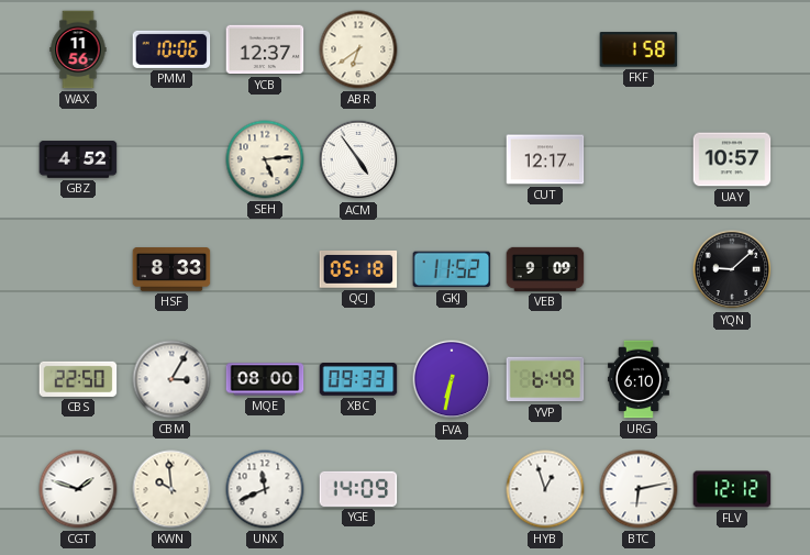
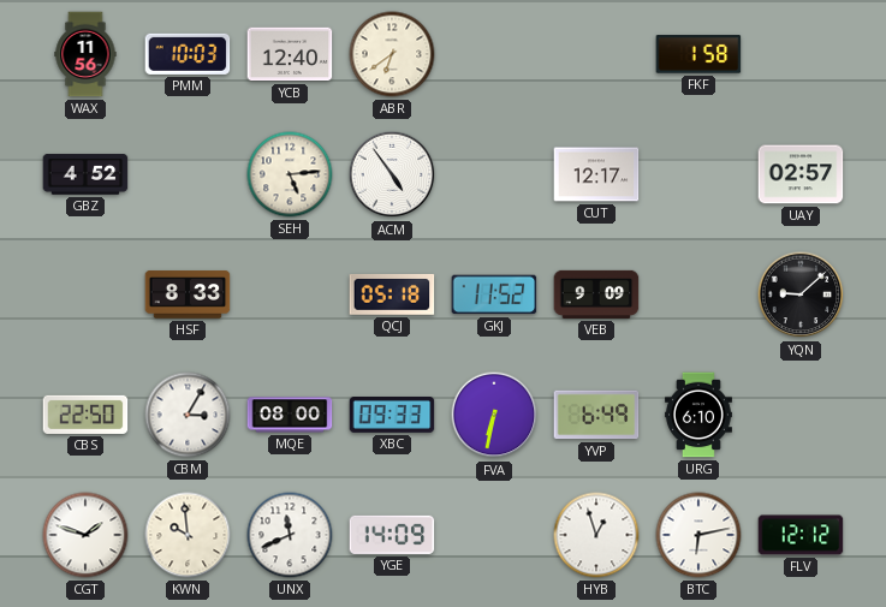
PMM: 10:06 -> 10:03 (188, 54)
YCB: 12:37 -> 12:40 (290, 54)
UAY: 10:57 -> 02:57 (801, 174)
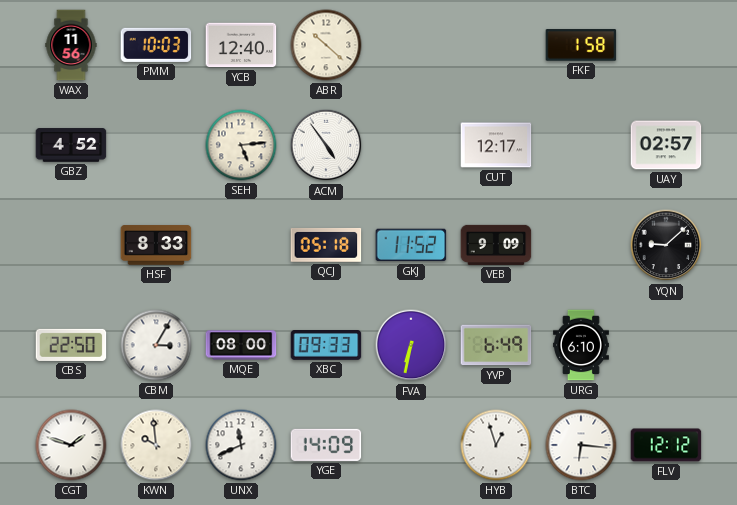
ABR: 6:39 -> 10:22 (326, 45)
BTC: 6:13 -> 6:16 (581, 445)
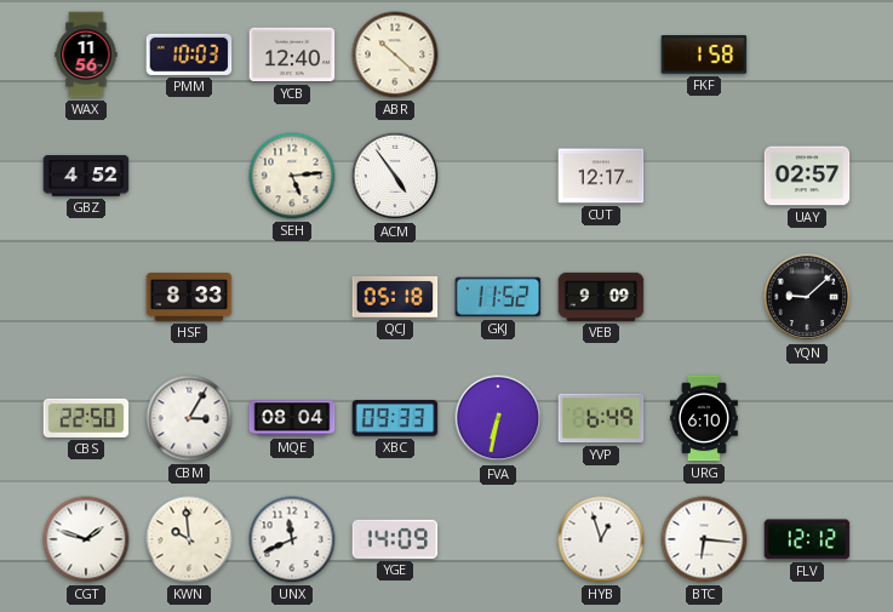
MQE: 08:00 -> 08:04 (292, 418)
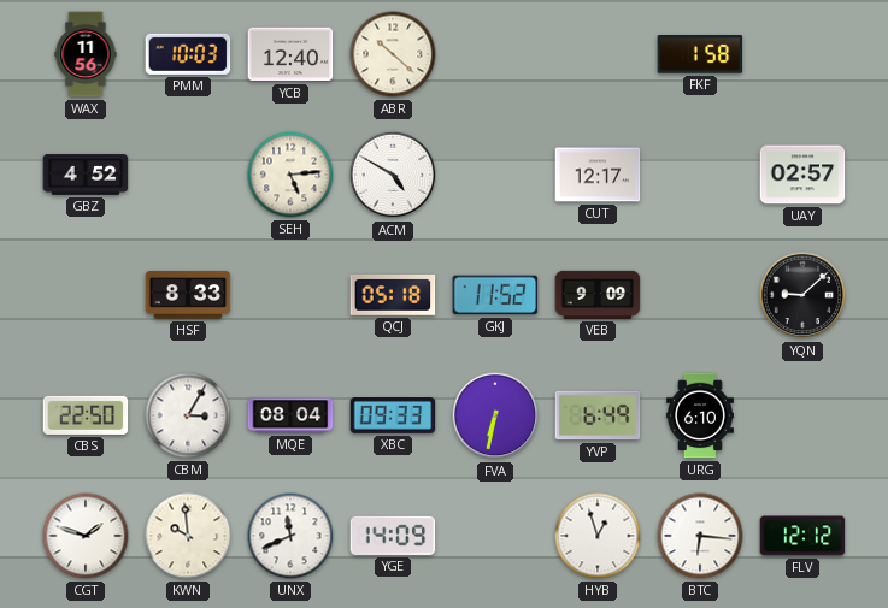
ACM: 4:54 -> 4:50 (393, 175)
